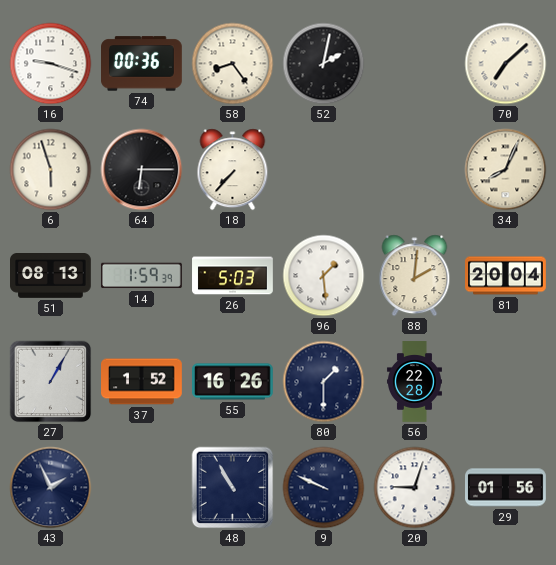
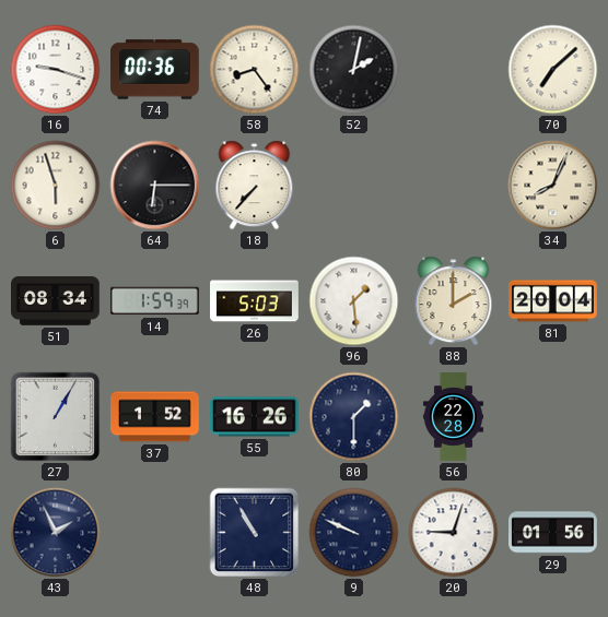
51: 08:13 -> 08:34 (56, 301)
88: 2:01 -> 2:00 (454, 301)
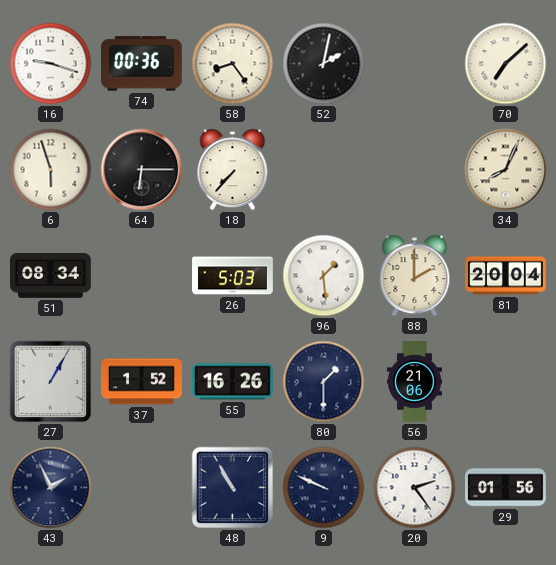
14: 1:59 -> none (154, 301)
56: 22:28 -> 21:06 (414, 382)
20: 9:03 -> 2:24 (415, 488)
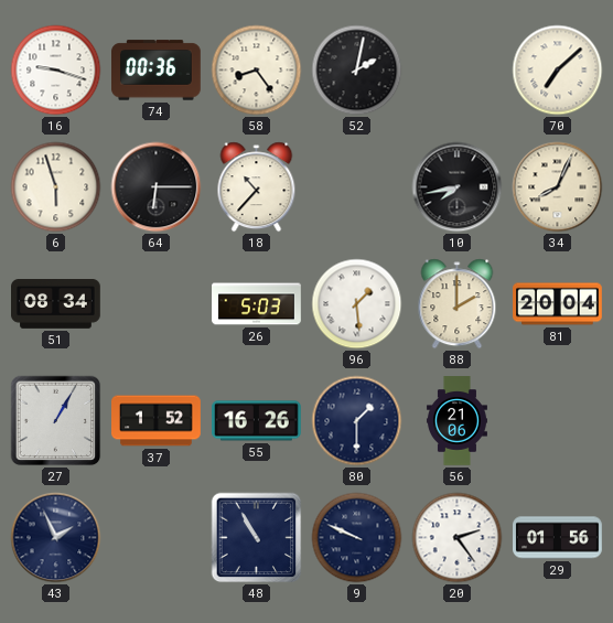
18: 7:37 -> 10:37 (257, 187)
10: none -> 7:43 (458, 187)
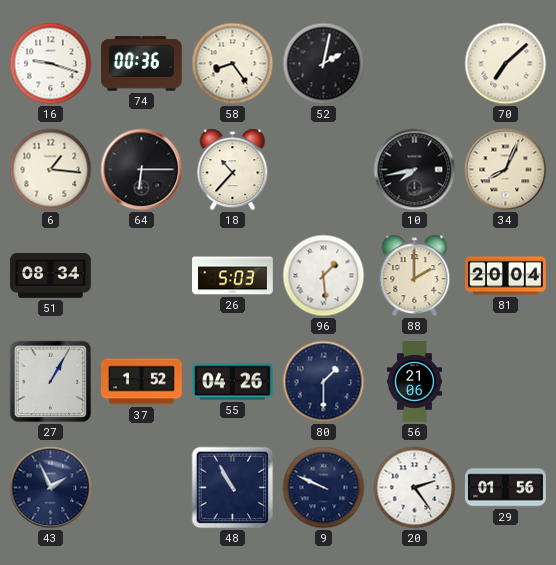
6: 5:57 -> 1:16 (51, 170)
55: 16:26 -> 04:26 (233, 382)
